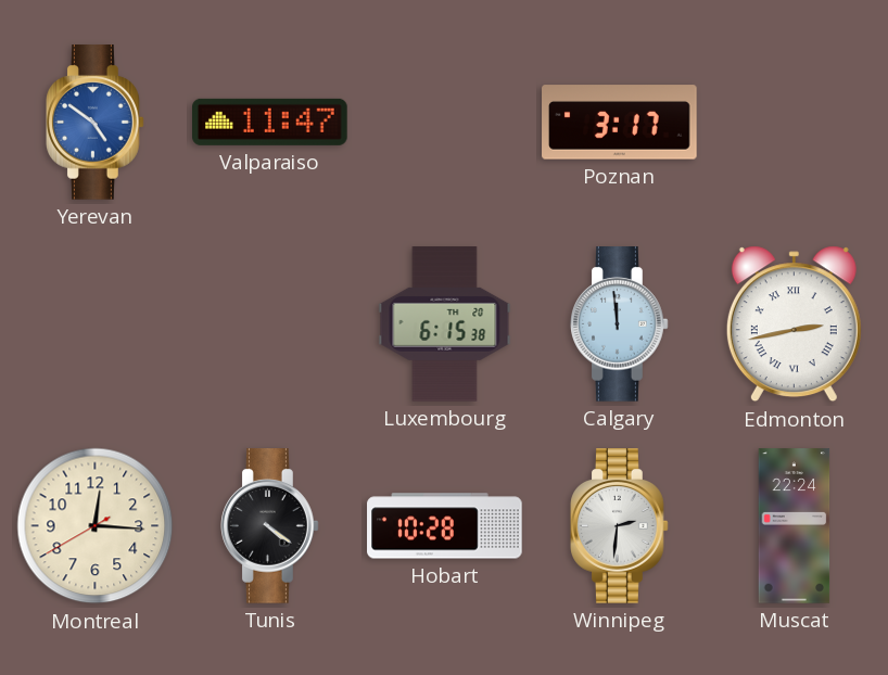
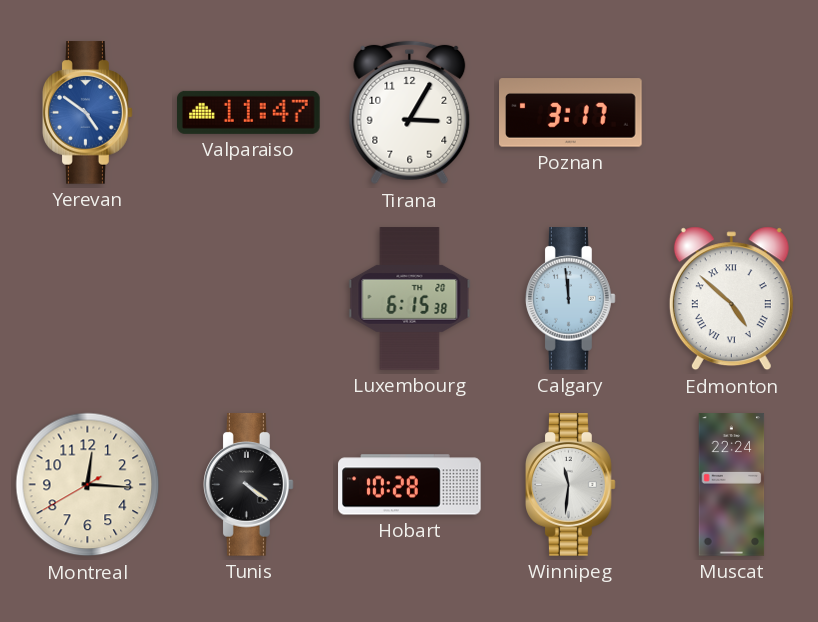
Tirana: none -> 3:05 (410, 113)
Edmonton: 2:43 -> 4:52 (731, 299)
Winnipeg: 2:31 -> 11:31 (571, 485)
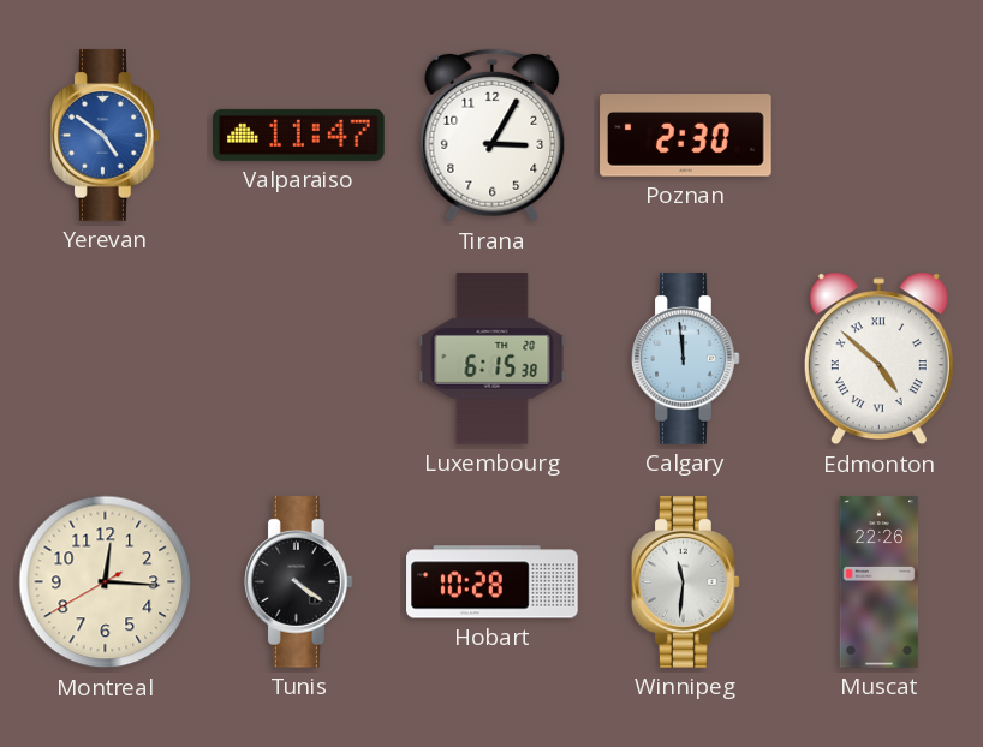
Poznan: 3:17 -> 2:30 (686, 136)
Muscat: 22:24 -> 22:26 (880, 582)
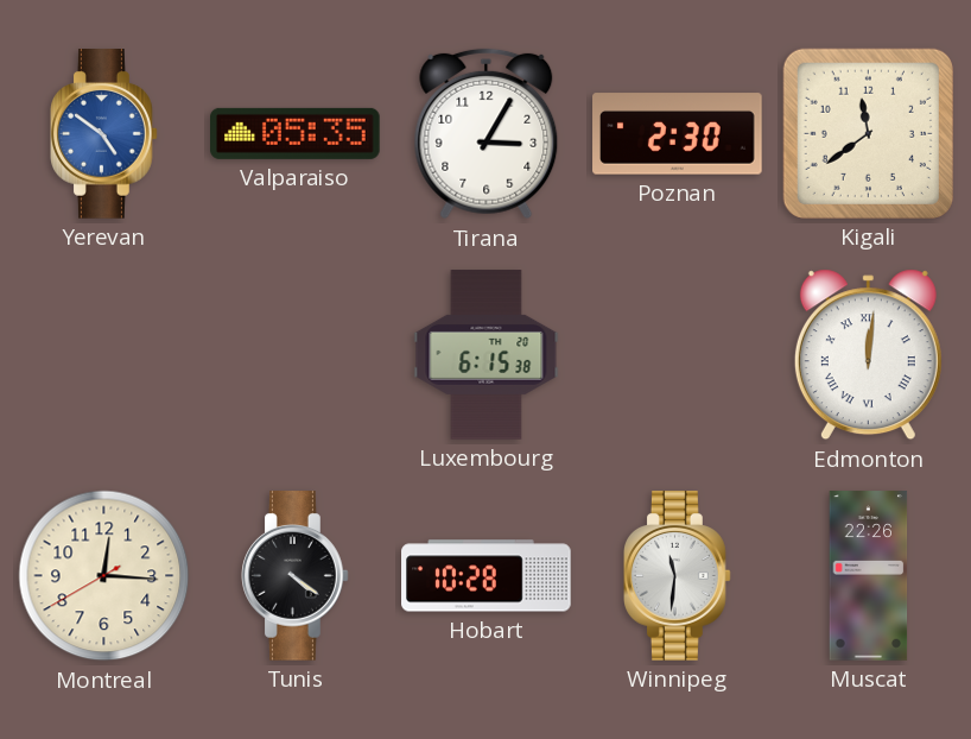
Valparaiso: 11:47 -> 05:35 (296, 133)
Kigali: none -> 11:39 (868, 133)
Calgary: 11:59 -> none (686, 359)
Edmonton: 4:52 -> 12:01 (868, 355)
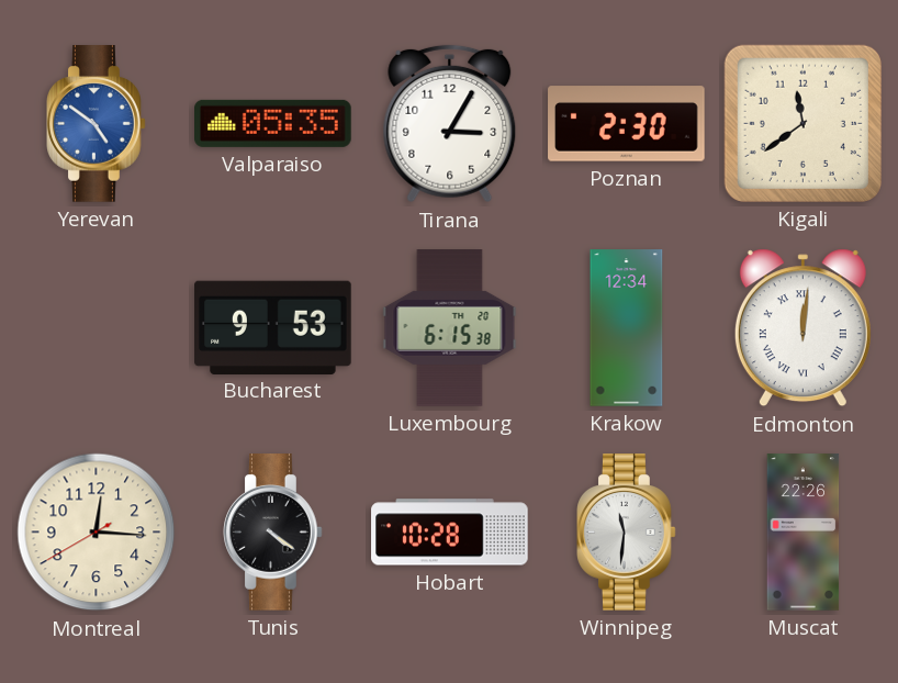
Bucharest: none -> 9:53 (273, 327)
Krakow: none -> 12:34 (627, 328)
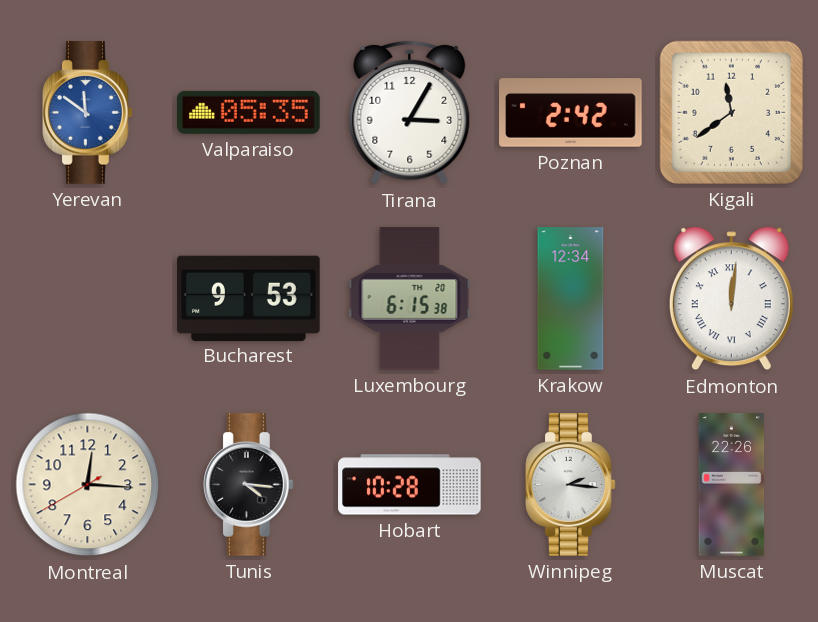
Yerevan: 4:51 -> 11:51 (88, 113)
Poznan: 2:30 -> 2:42 (571, 113)
Tunis: 4:21 -> 4:16 (249, 485)
Winnipeg: 11:31 -> 2:16 (571, 485)
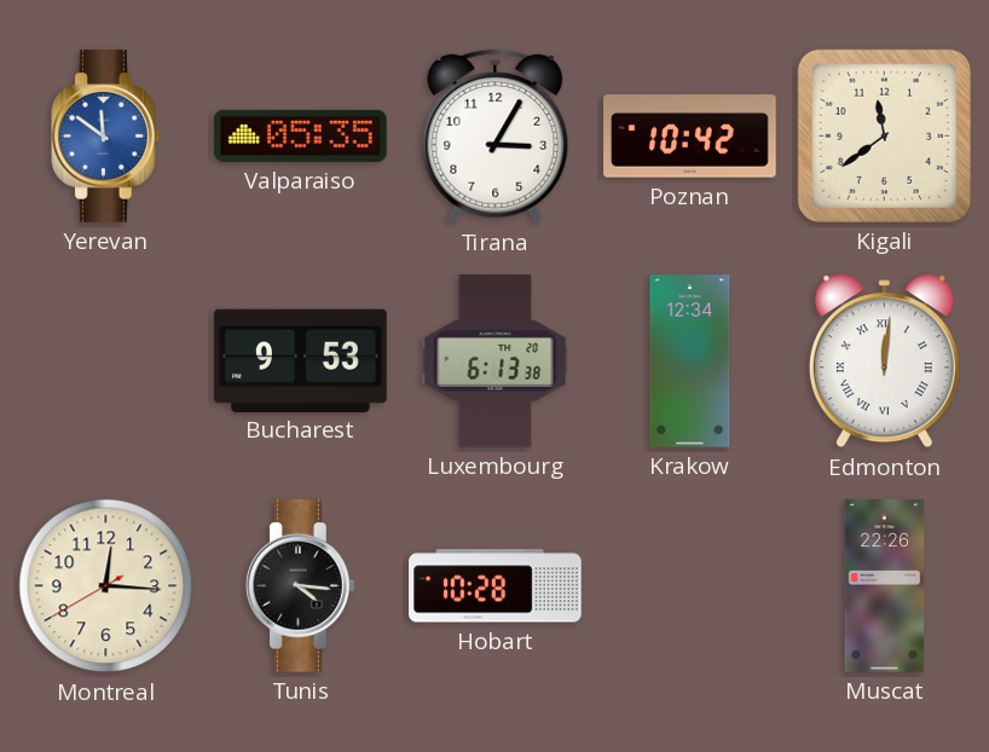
Poznan: 2:42 -> 10:42 (690, 137)
Luxembourg: 6:15 -> 6:13 (496, 361)
Winnipeg: 2:16 -> none (571, 485)
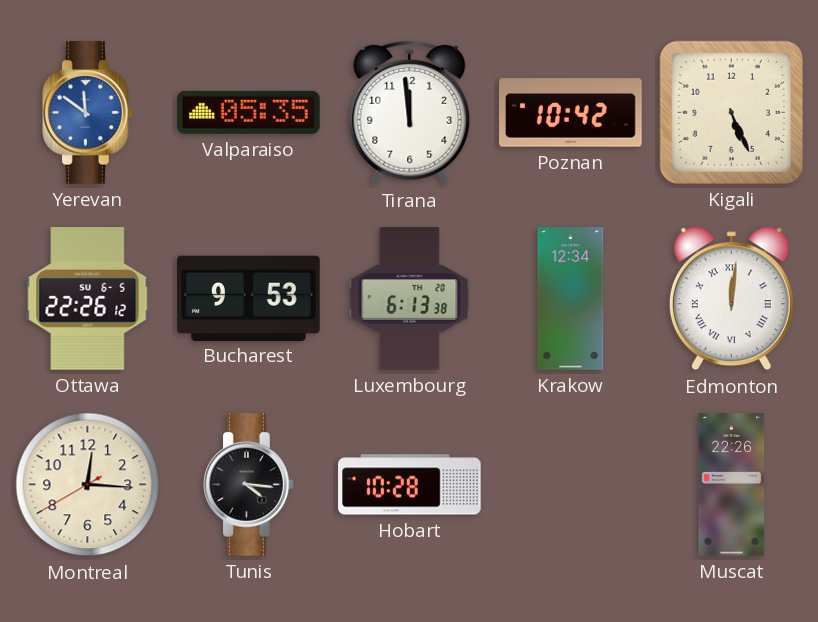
Tirana: 3:05 -> 11:59 (410, 113)
Kigali: 11:39 -> 5:26 (731, 112)
Ottawa: none -> 22:26 (88, 299)
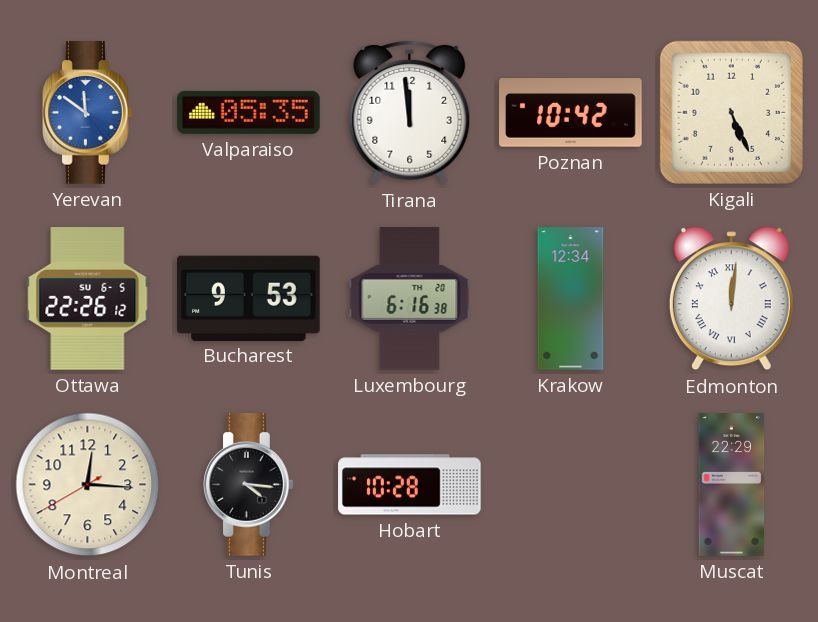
Luxembourg: 6:13 -> 6:16 (410, 299)
Muscat: 22:26 -> 22:29 (732, 485)
